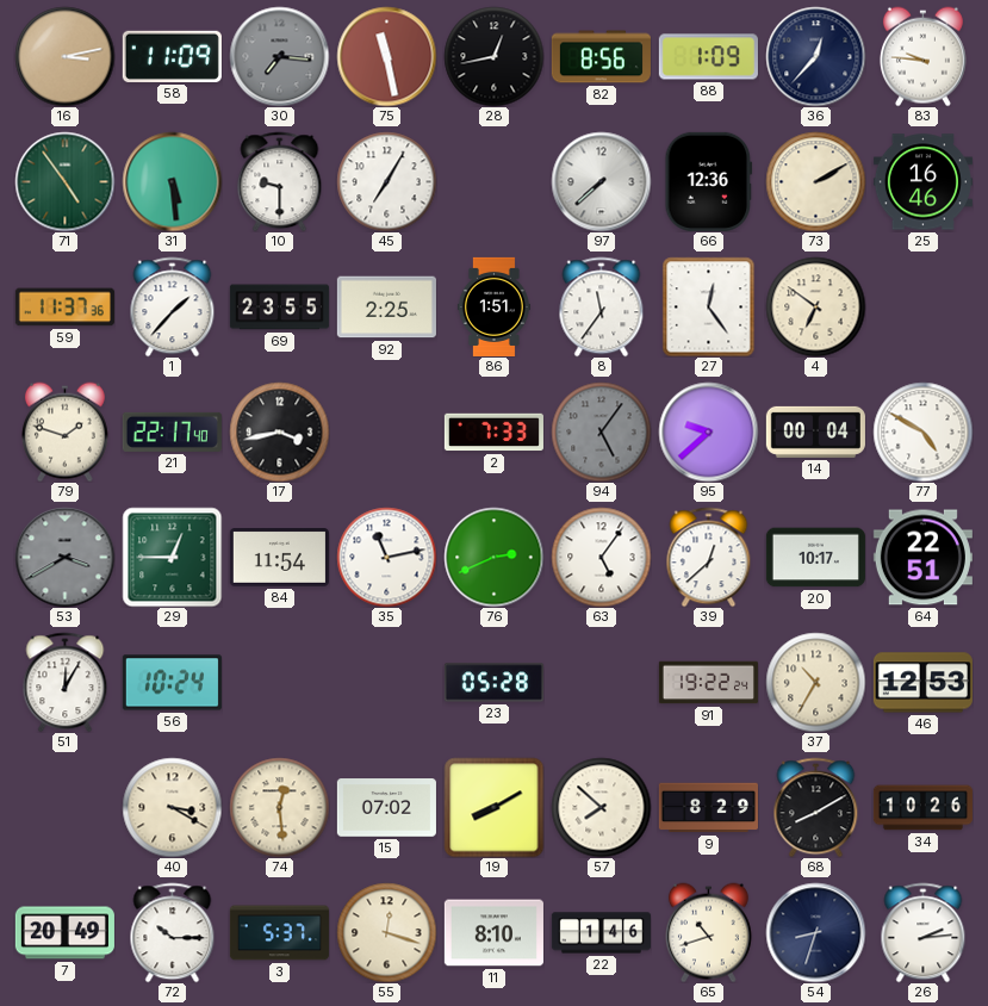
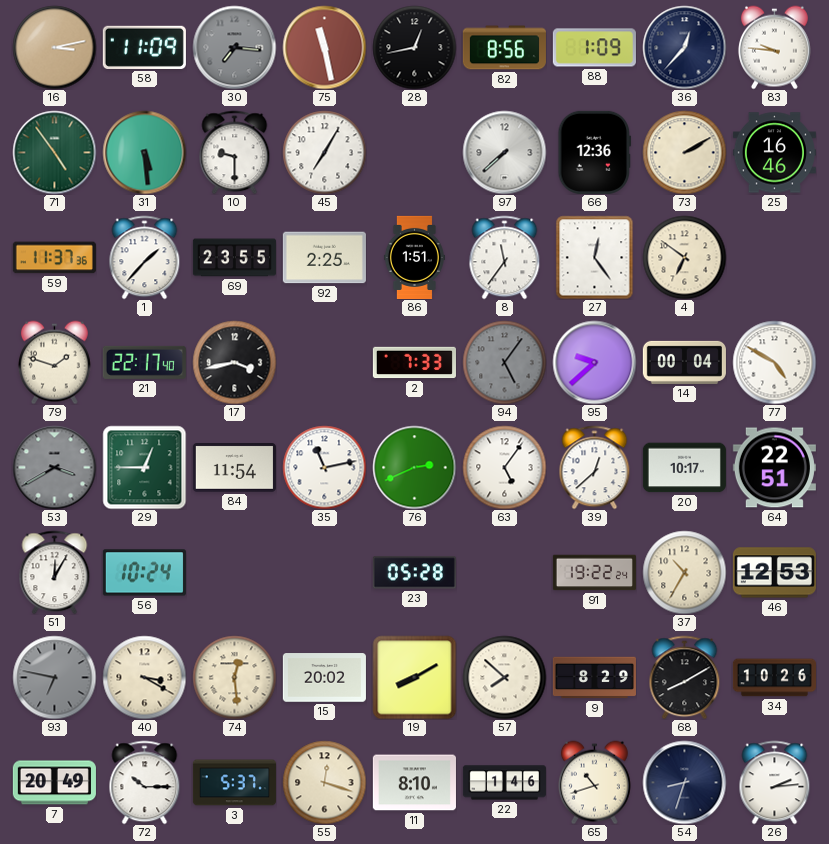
93: none -> 6:47 (54, 677)
15: 07:02 -> 20:02 (324, 678)
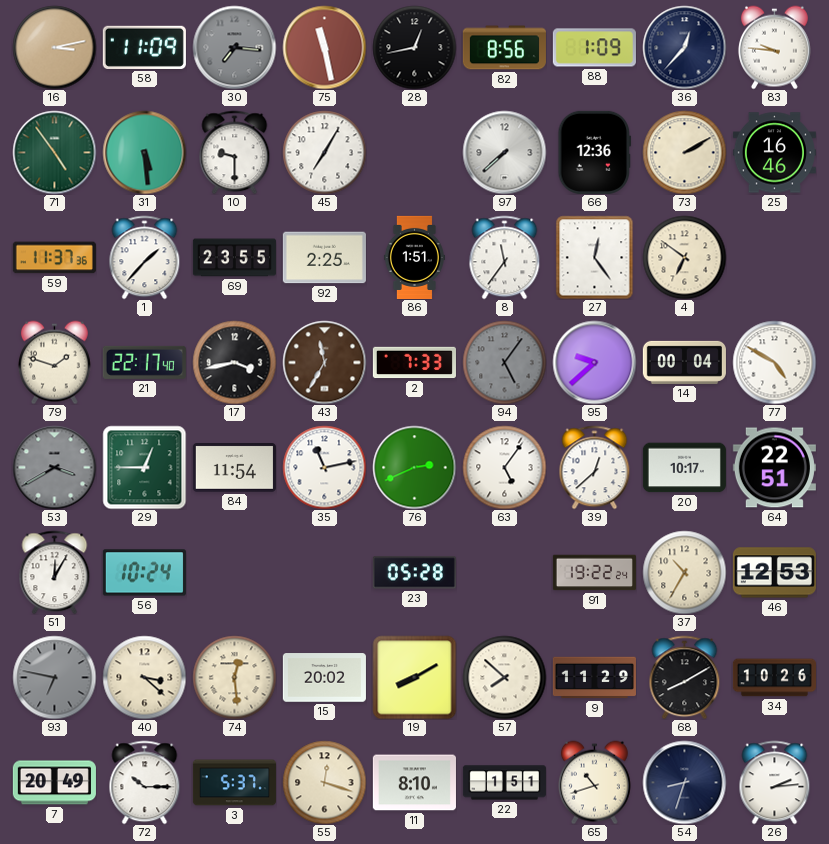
43: none -> 11:35 (324, 362)
40: 3:20 -> 3:22 (144, 677)
9: 8:29 -> 11:29 (594, 678)
22: 1:46 -> 1:51 (504, 783)
